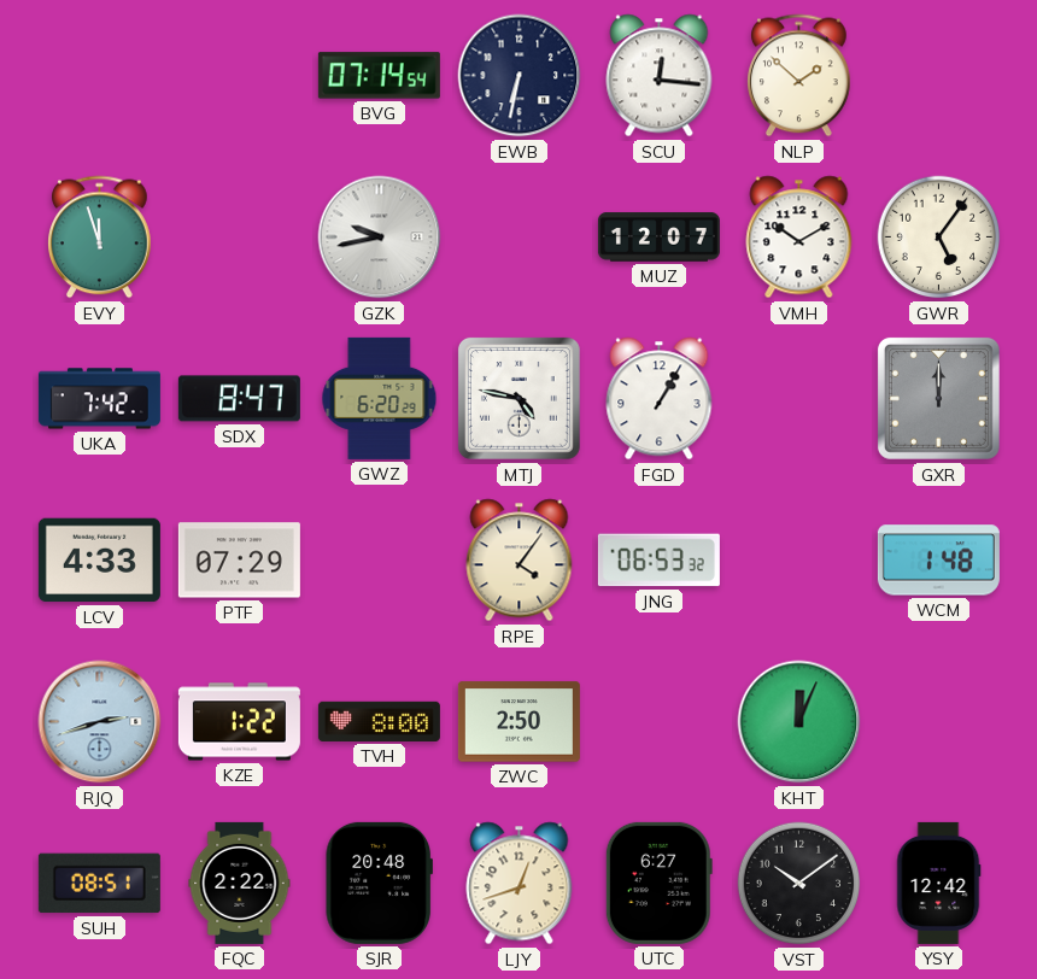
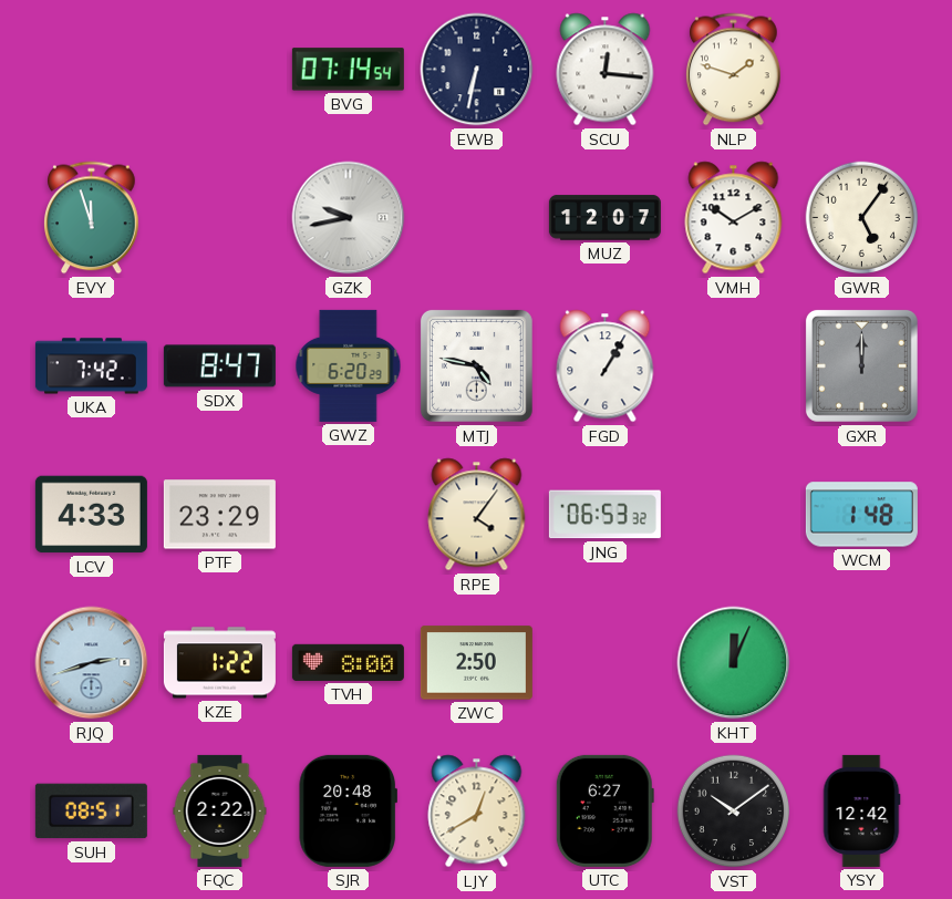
NLP: 1:52 -> 1:48 (734, 70)
PTF: 07:29 -> 23:29 (219, 515)
LJY: 12:42 -> 12:40 (477, 812)
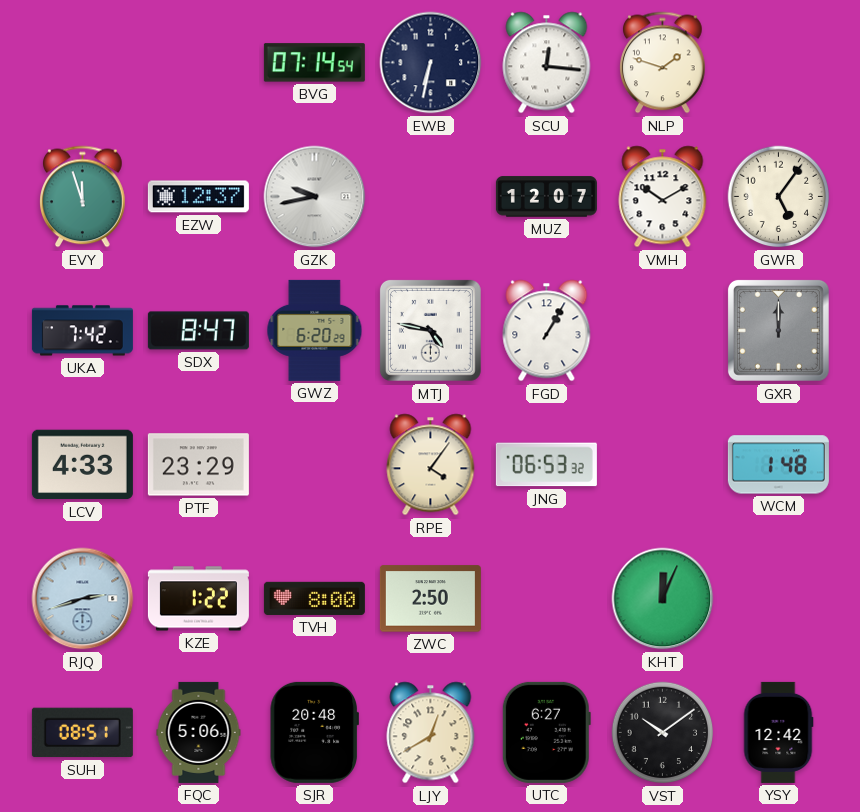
EZW: none -> 12:37 (198, 197)
FQC: 2:22 -> 5:06 (199, 732)
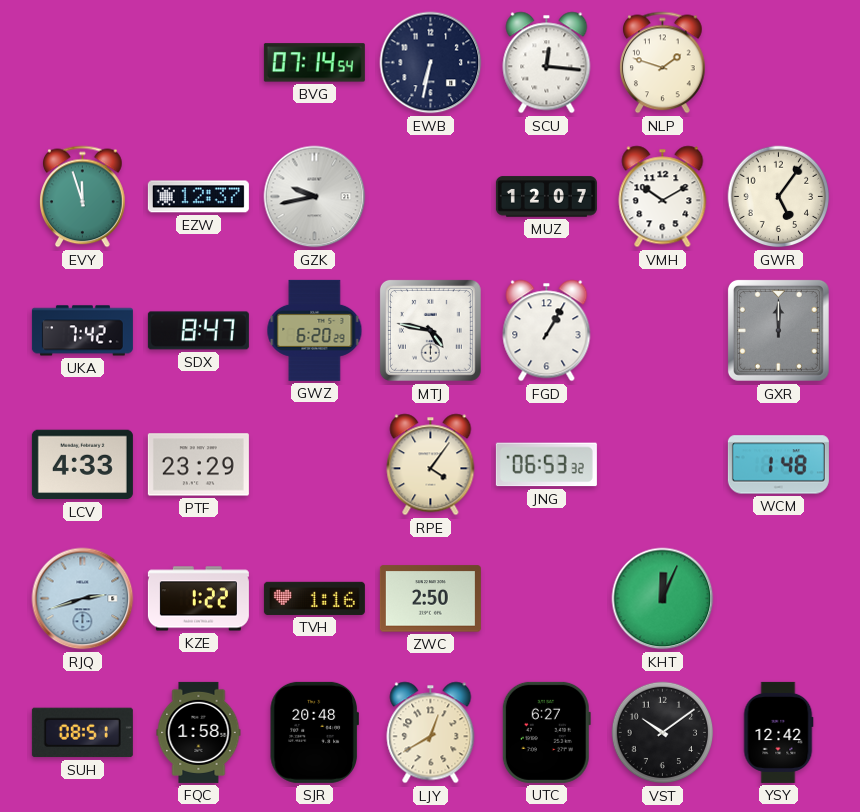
TVH: 8:00 -> 1:16 (314, 598)
FQC: 5:06 -> 1:58 (199, 732)
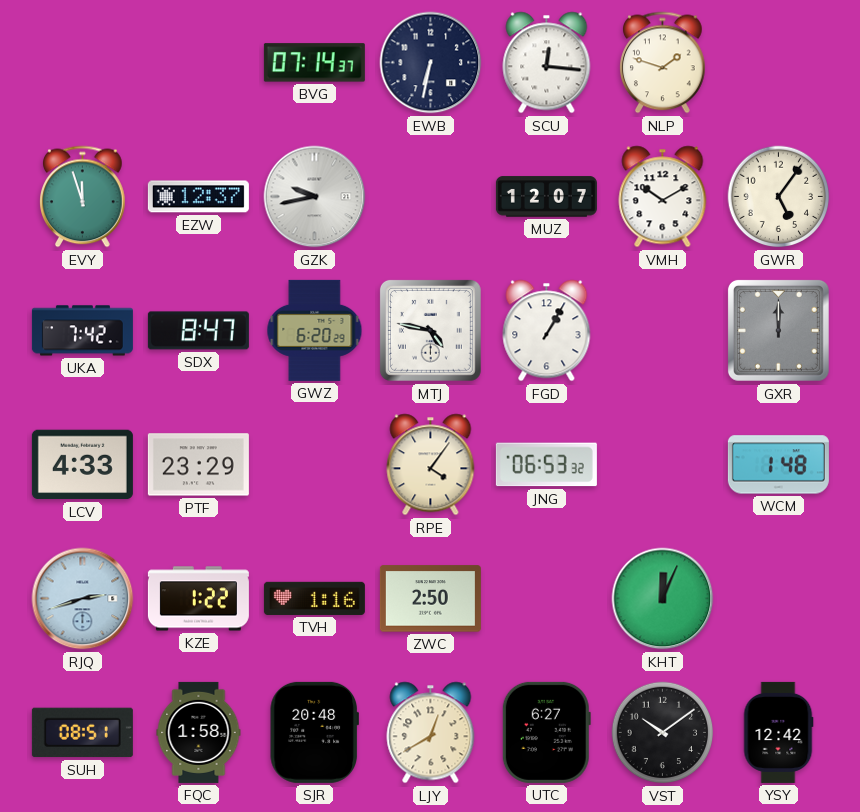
BVG: 07:14:54 -> 07:14:37 (314, 63)
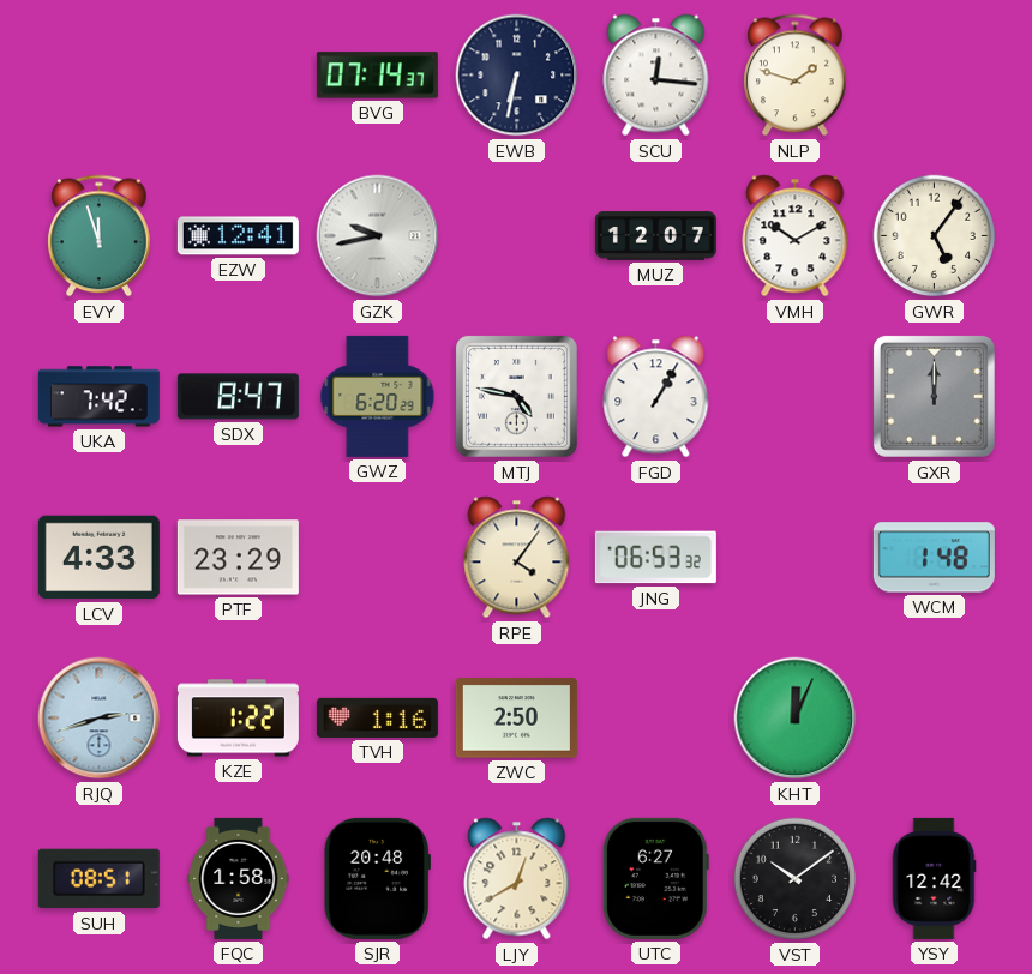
EZW: 12:37 -> 12:41 (238, 236)
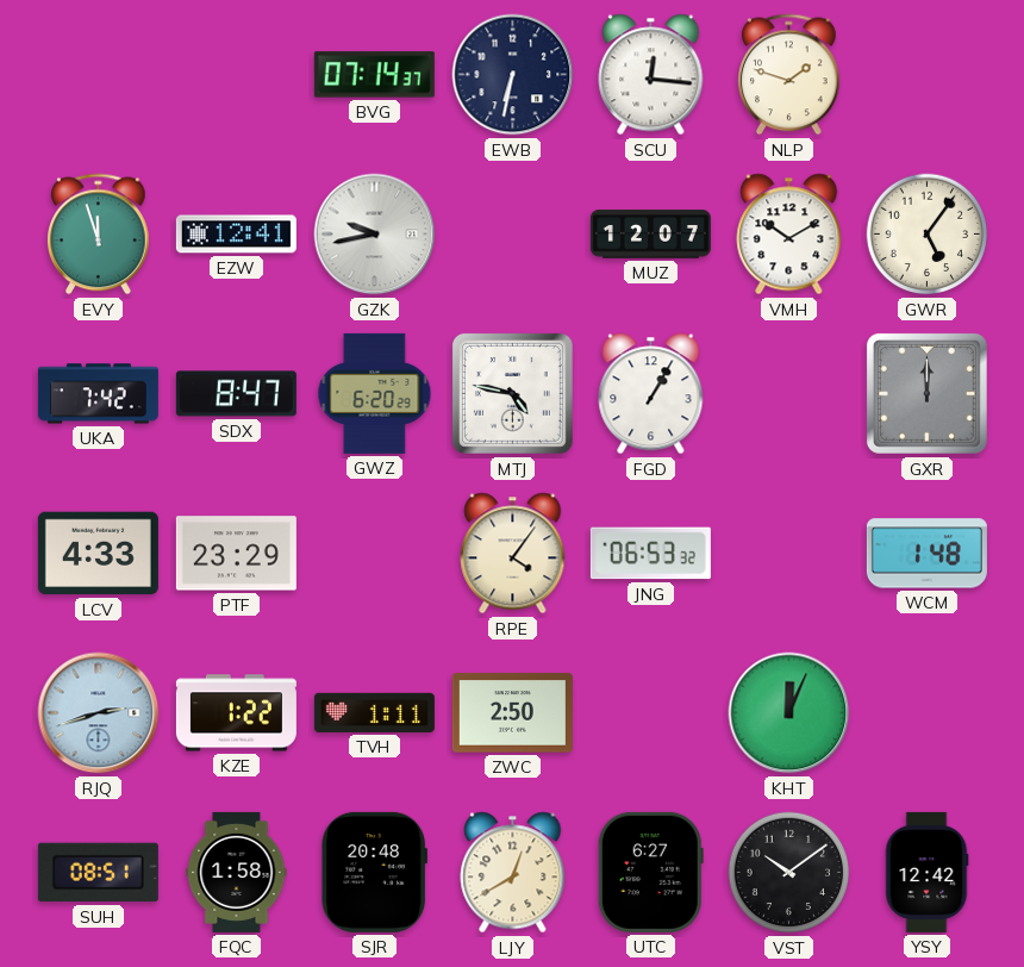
TVH: 1:16 -> 1:11 (374, 712)
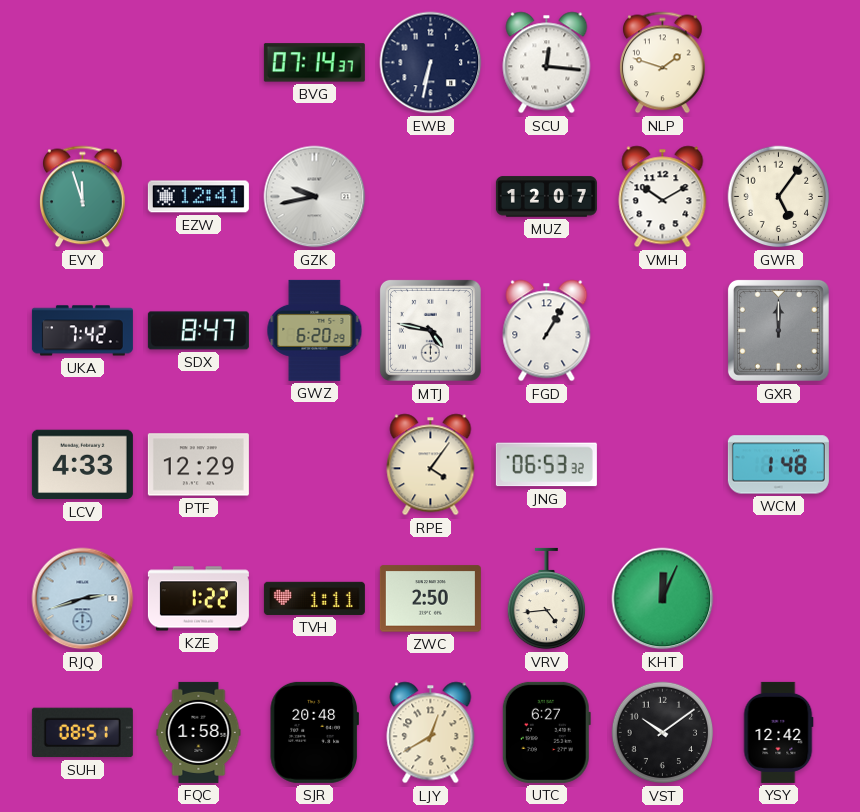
PTF: 23:29 -> 12:29 (198, 465)
VRV: none -> 4:44 (546, 599)
